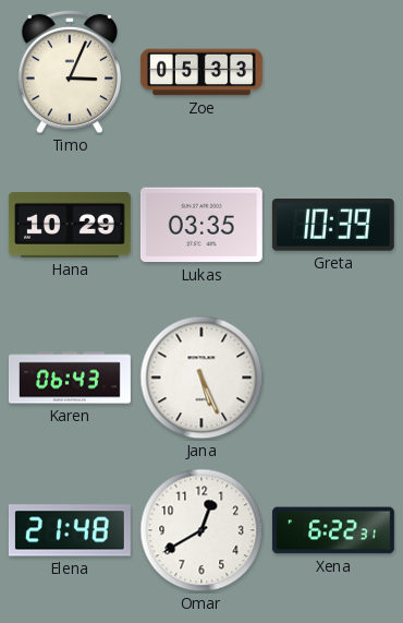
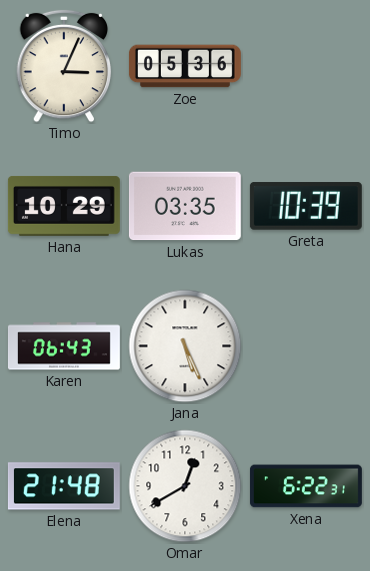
Zoe: 05:33 -> 05:36 (185, 66)
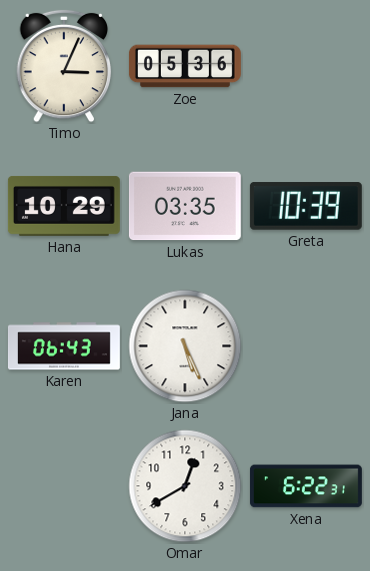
Elena: 21:48 -> none (64, 486)
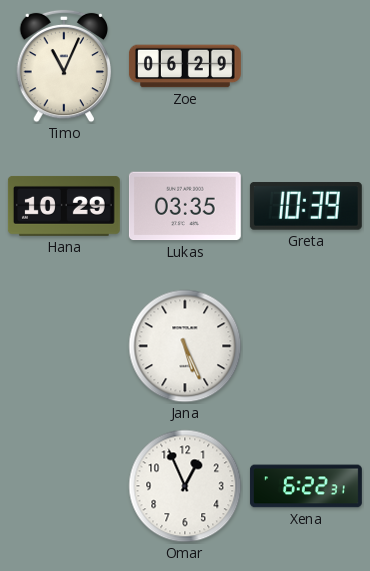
Timo: 3:04 -> 11:04 (64, 66)
Zoe: 05:36 -> 06:29 (185, 66)
Karen: 06:43 -> none (64, 346)
Omar: 12:40 -> 12:56 (185, 486)
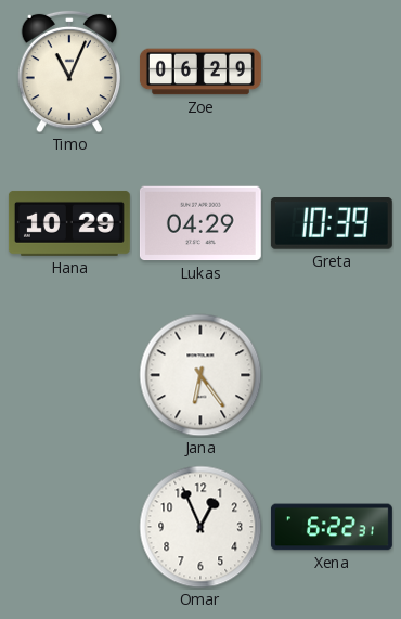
Lukas: 03:35 -> 04:29 (200, 223)
Jana: 5:26 -> 6:24 (200, 375)
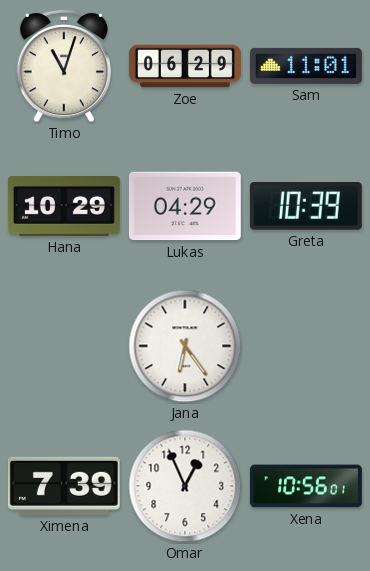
Timo: 11:04 -> 11:03 (64, 66)
Sam: none -> 11:01 (306, 66)
Ximena: none -> 7:39 (64, 486)
Xena: 6:22 -> 10:56 (306, 486)
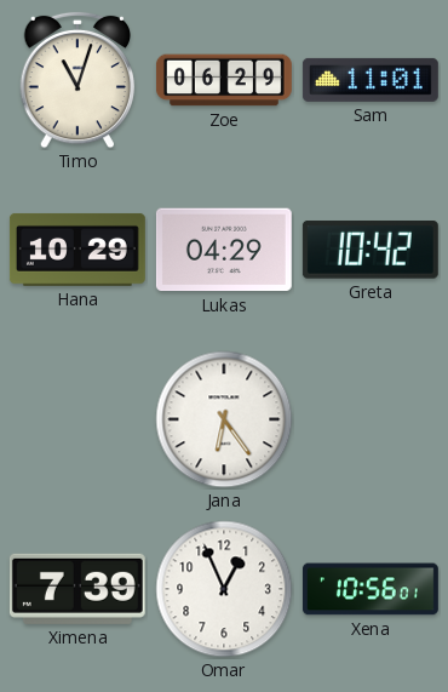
Greta: 10:39 -> 10:42 (371, 251)
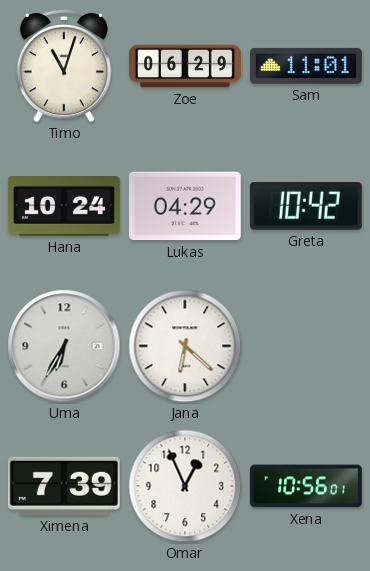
Hana: 10:29 -> 10:24 (64, 206)
Uma: none -> 6:35 (64, 346)
Jana: 6:24 -> 6:22 (185, 346)
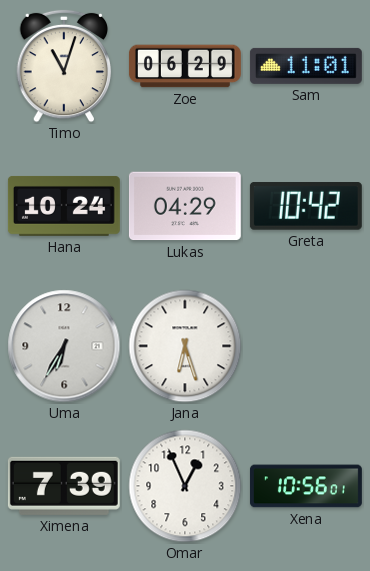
Jana: 6:22 -> 6:27 (185, 346)
